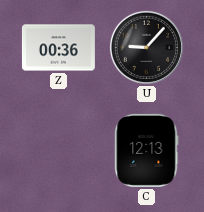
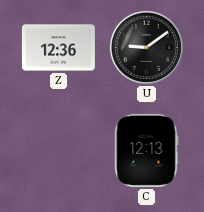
Z: 00:36 -> 12:36 (58, 48)
U: 9:07 -> 9:09 (146, 47)
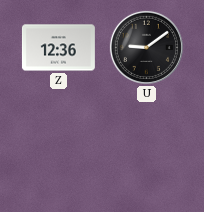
C: 12:13 -> none (147, 150)
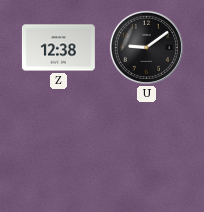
Z: 12:36 -> 12:38 (58, 48)
